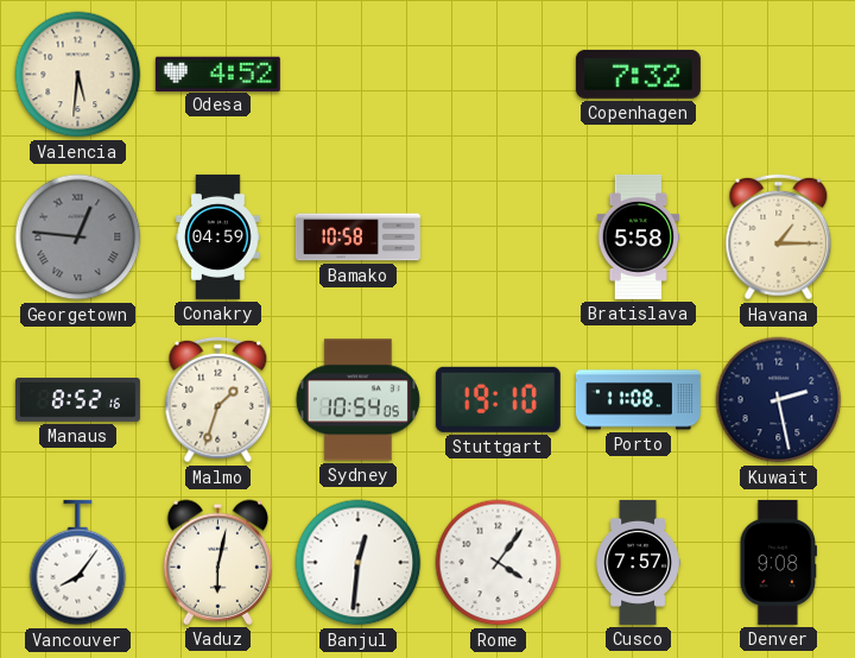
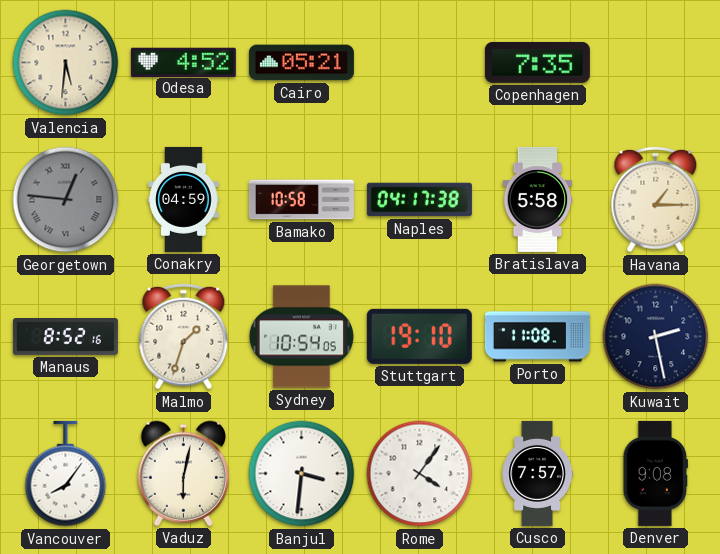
Cairo: none -> 05:21 (301, 63)
Copenhagen: 7:32 -> 7:35 (537, 62)
Naples: none -> 04:17 (419, 200)
Banjul: 12:31 -> 3:31 (302, 474)
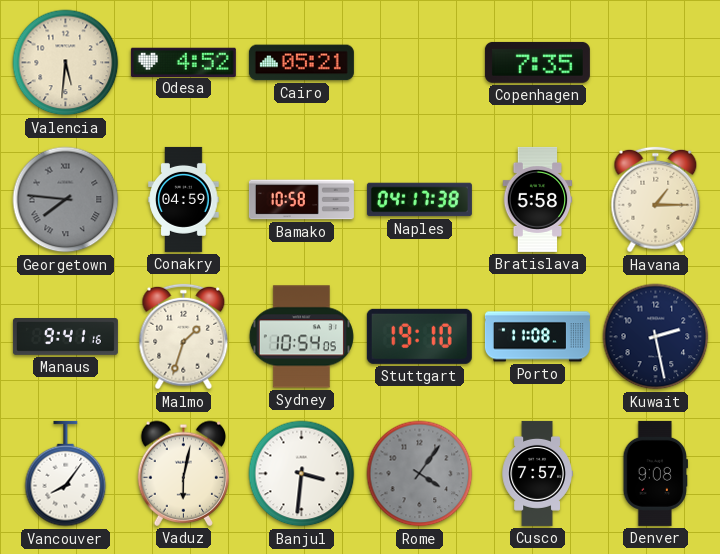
Georgetown: 12:46 -> 7:46 (66, 200)
Manaus: 8:52 -> 9:41 (65, 337)
Rome dial: white -> grey (420, 474)
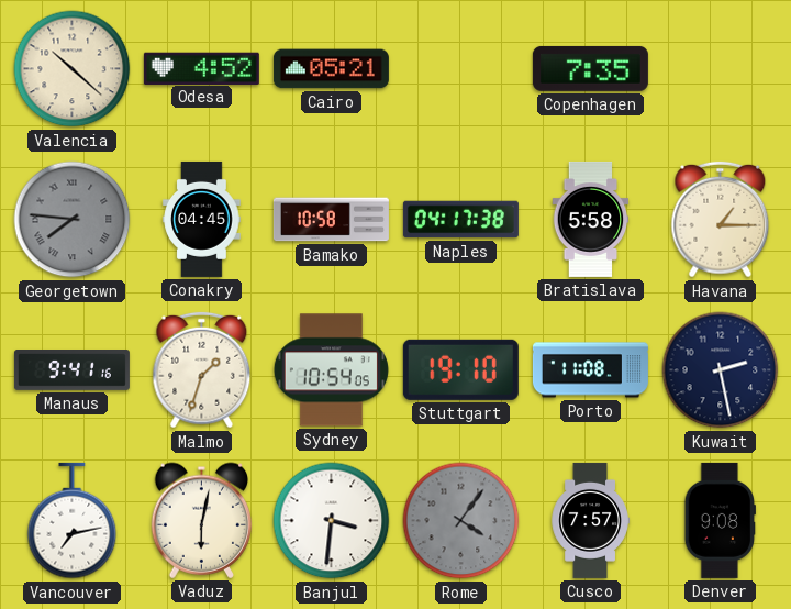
Valencia: 5:31 -> 10:22 (73, 69)
Conakry: 04:59 -> 04:45 (202, 219)
Vancouver: 8:06 -> 7:13 (73, 521)
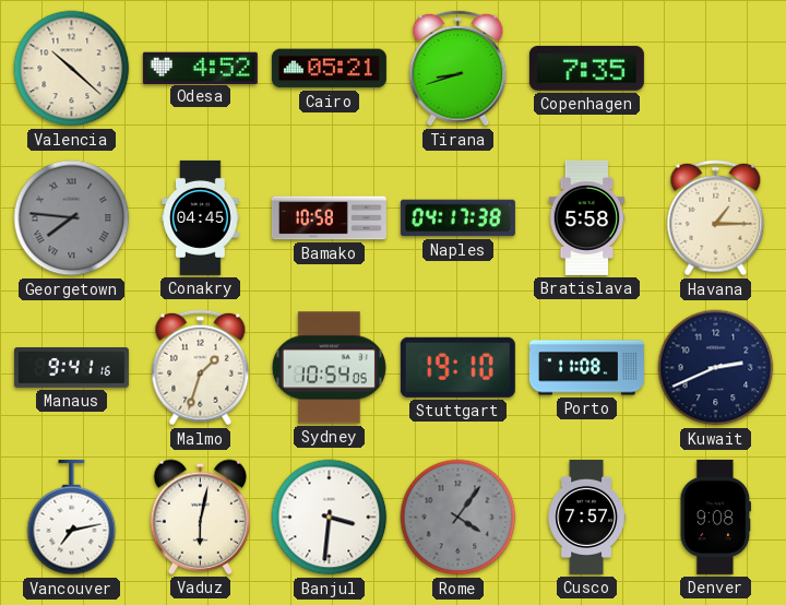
Tirana: none -> 8:42 (458, 69)
Kuwait: 2:28 -> 2:41 (716, 368)
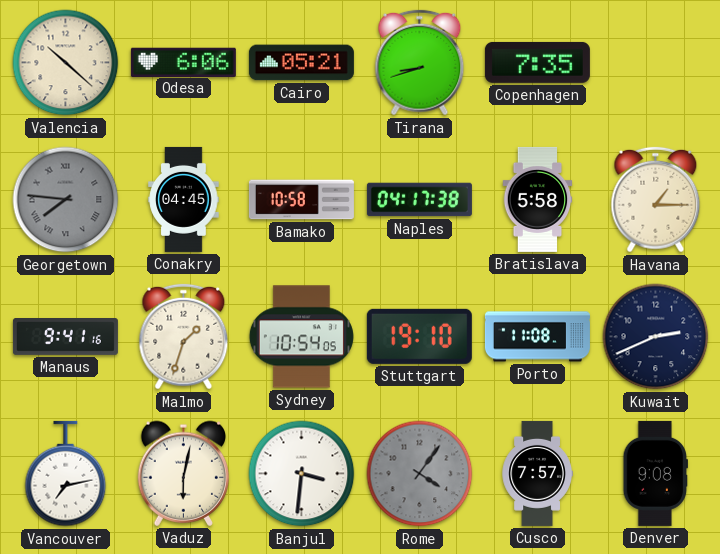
Odesa: 4:52 -> 6:06 (183, 62)
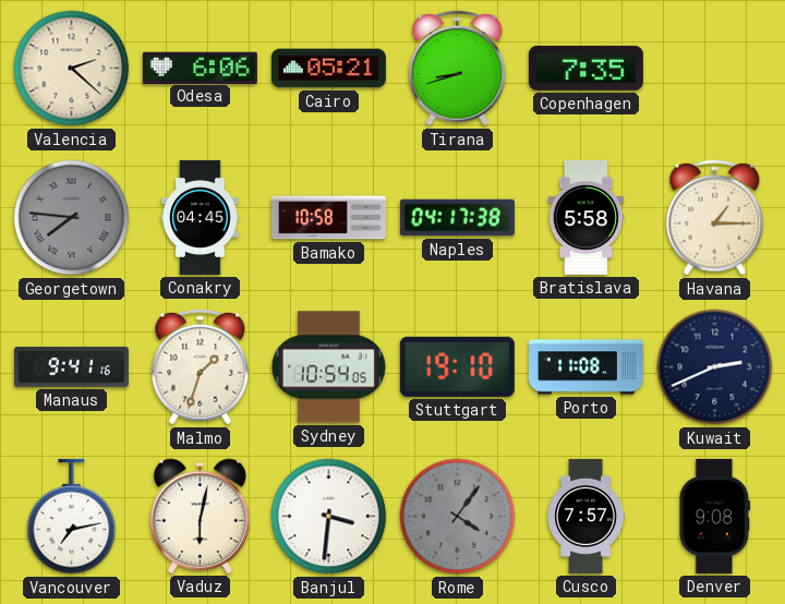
Valencia: 10:22 -> 2:22 (72, 69)
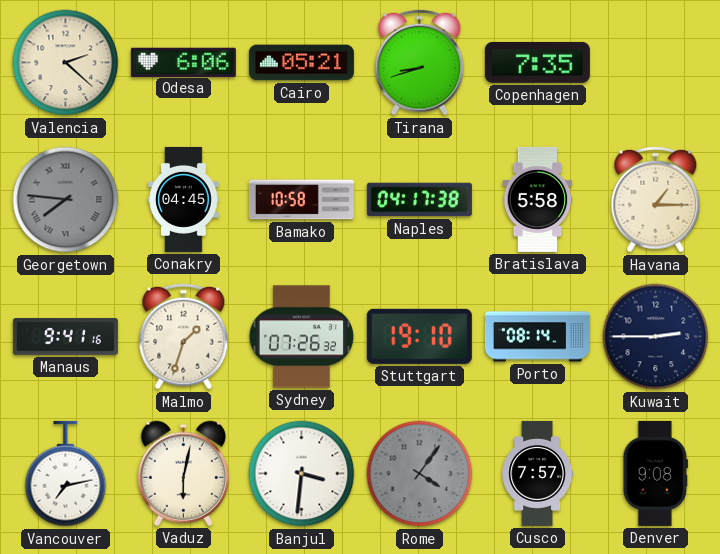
Sydney: 10:54 -> 07:26 (301, 337)
Porto: 11:08 -> 08:14 (537, 337)
Kuwait: 2:41 -> 2:45 (656, 337)
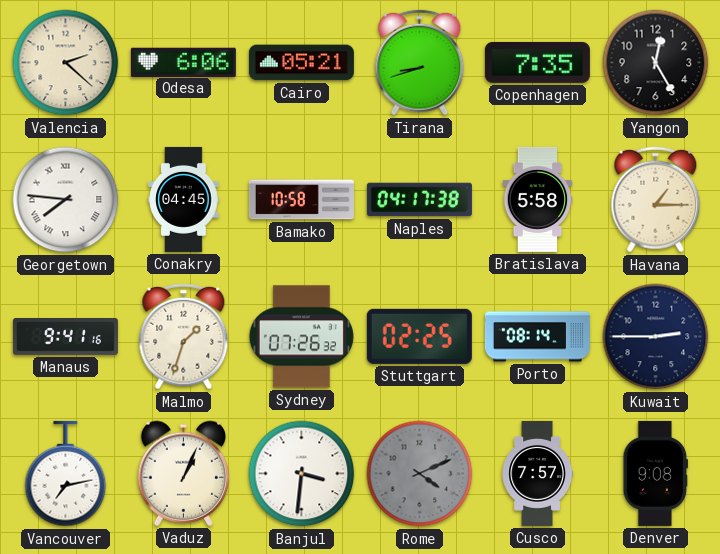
Yangon: none -> 12:25 (656, 63)
Georgetown dial: grey -> white (66, 200)
Stuttgart: 19:10 -> 02:25 (419, 336)
Vaduz: 6:02 -> 1:04 (184, 473)
Rome: 4:06 -> 4:11 (420, 474)
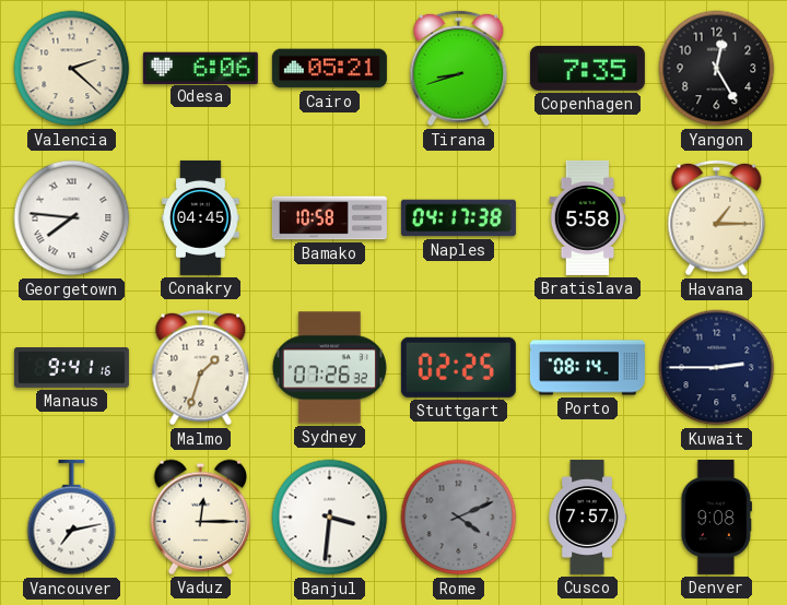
Vaduz: 1:04 -> 12:15 (201, 517)
